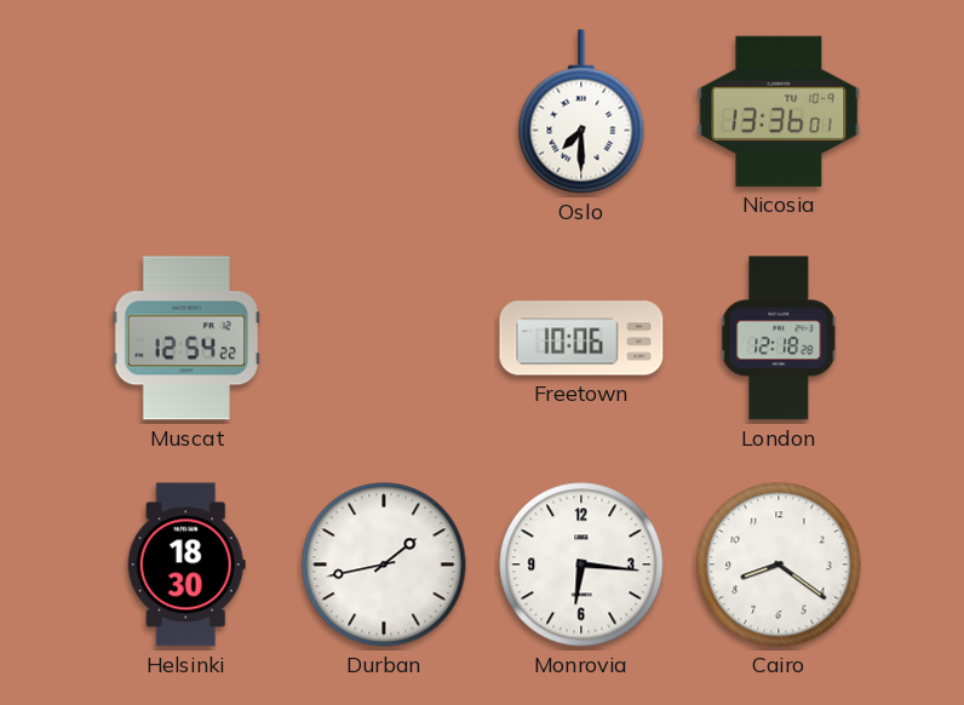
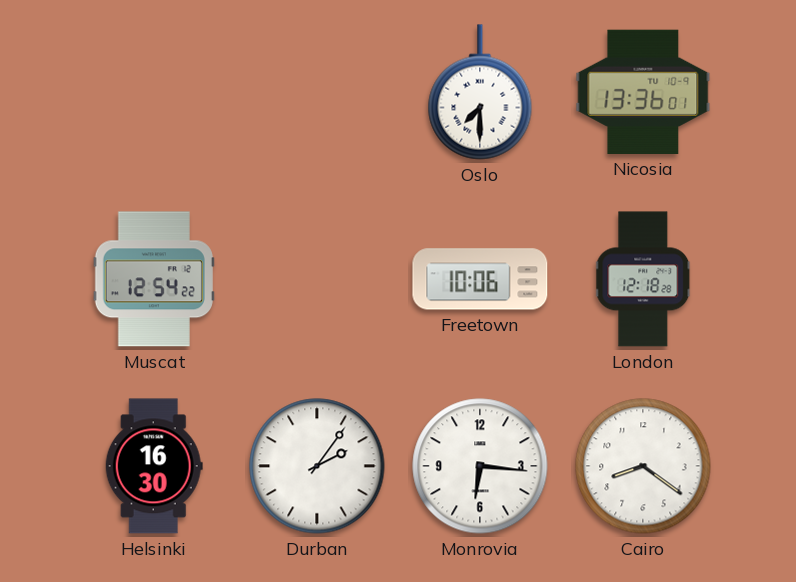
Helsinki: 18:30 -> 16:30 (154, 466)
Durban: 1:43 -> 2:06 (317, 466)
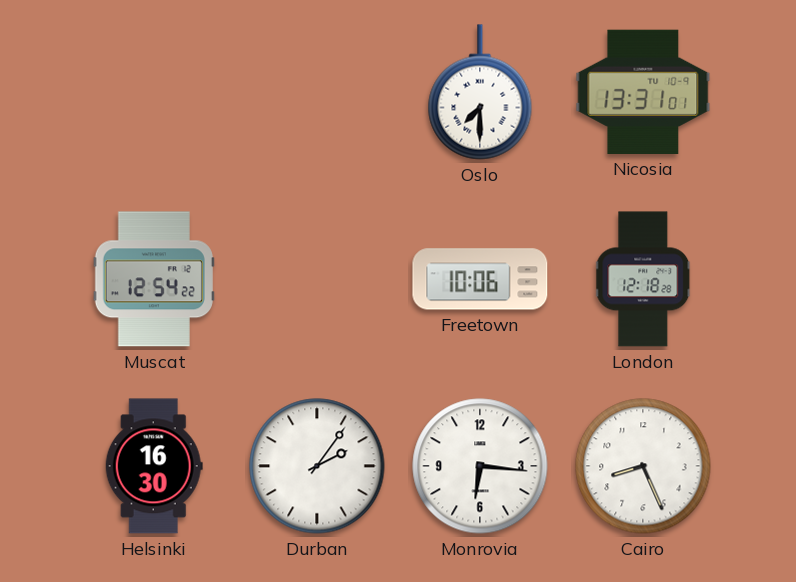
Nicosia: 13:36 -> 13:31 (643, 92)
Cairo: 8:21 -> 8:26 (643, 466)
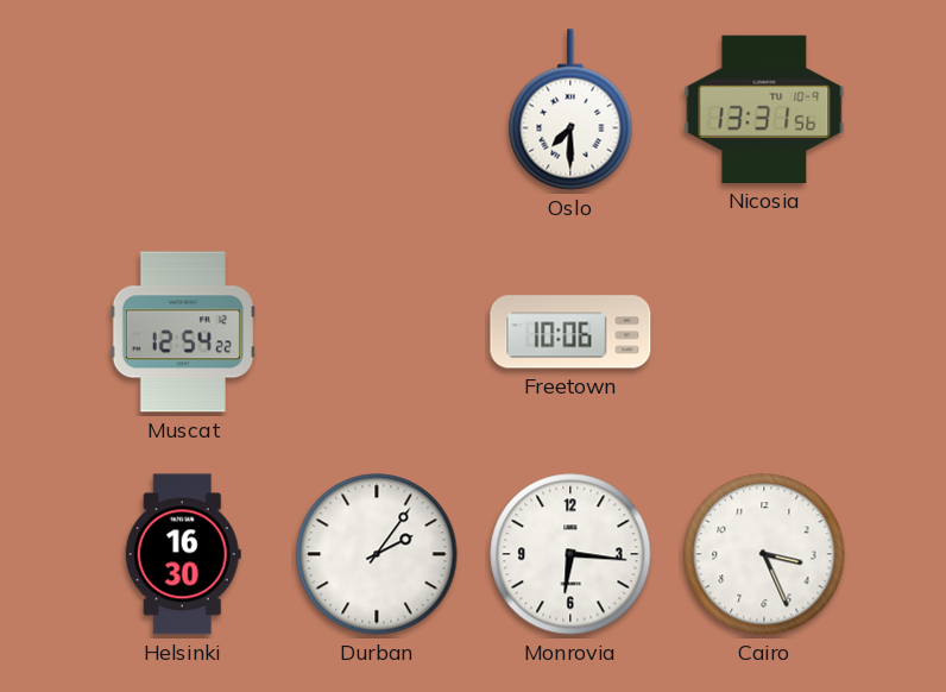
Nicosia: 13:31:01 -> 13:31:56 (764, 109)
London: 12:18 -> none (644, 279)
Cairo: 8:26 -> 3:26 (764, 554)
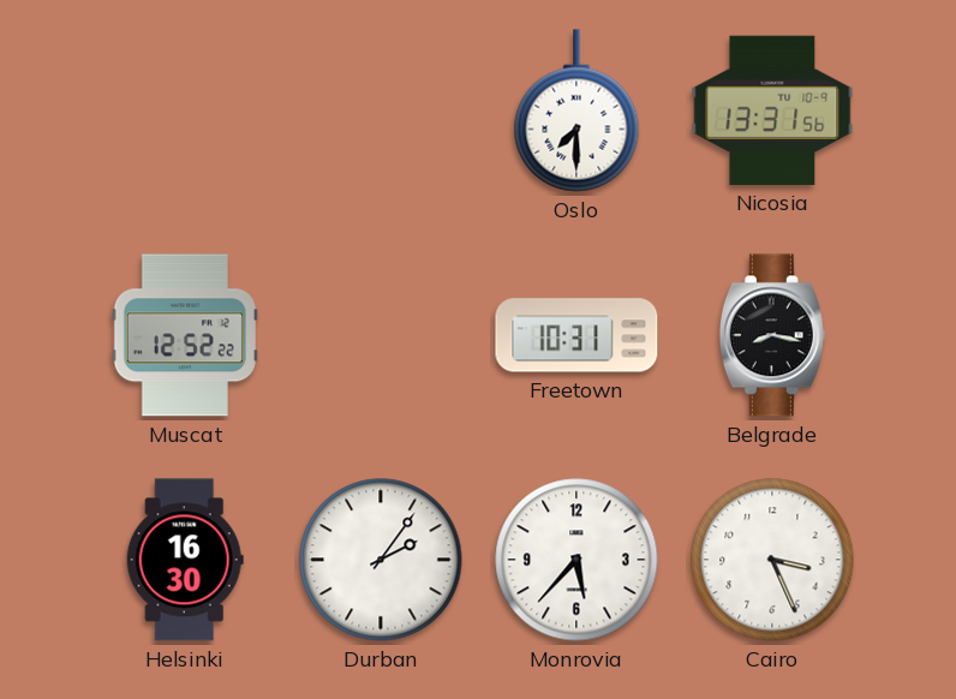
Muscat: 12:54 -> 12:52 (185, 335)
Freetown: 10:06 -> 10:31 (576, 335)
Belgrade: none -> 8:17 (772, 335)
Monrovia: 6:16 -> 5:37 (576, 560)
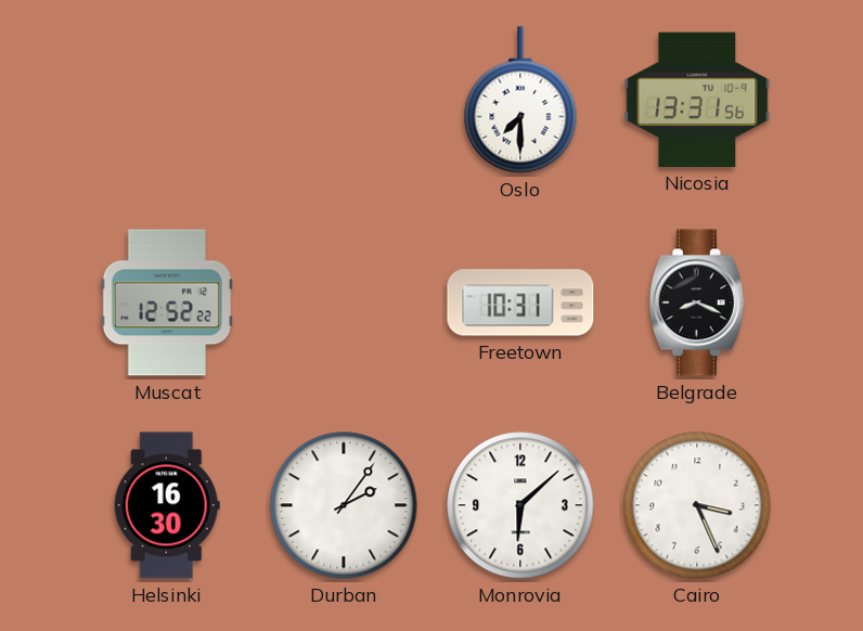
Belgrade: 8:17 -> 8:19 (697, 302)
Monrovia: 5:37 -> 6:08 (520, 505)
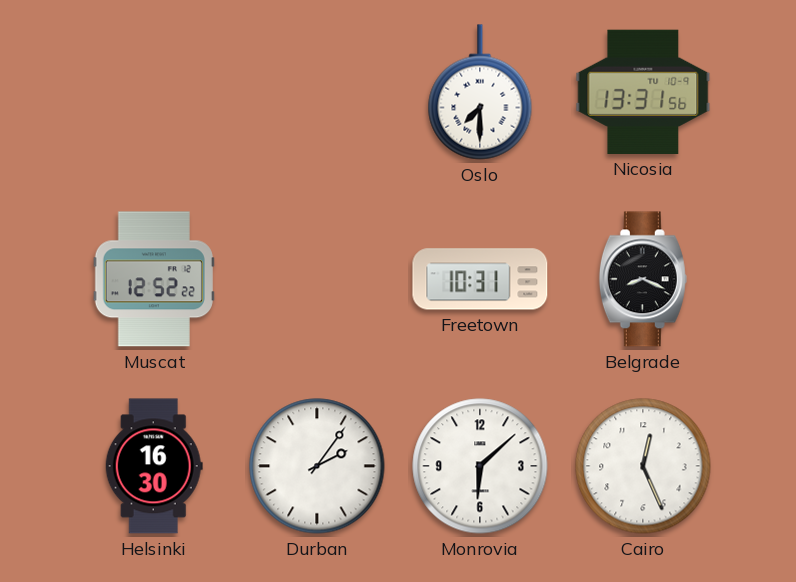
Cairo: 3:26 -> 12:26 (643, 466)
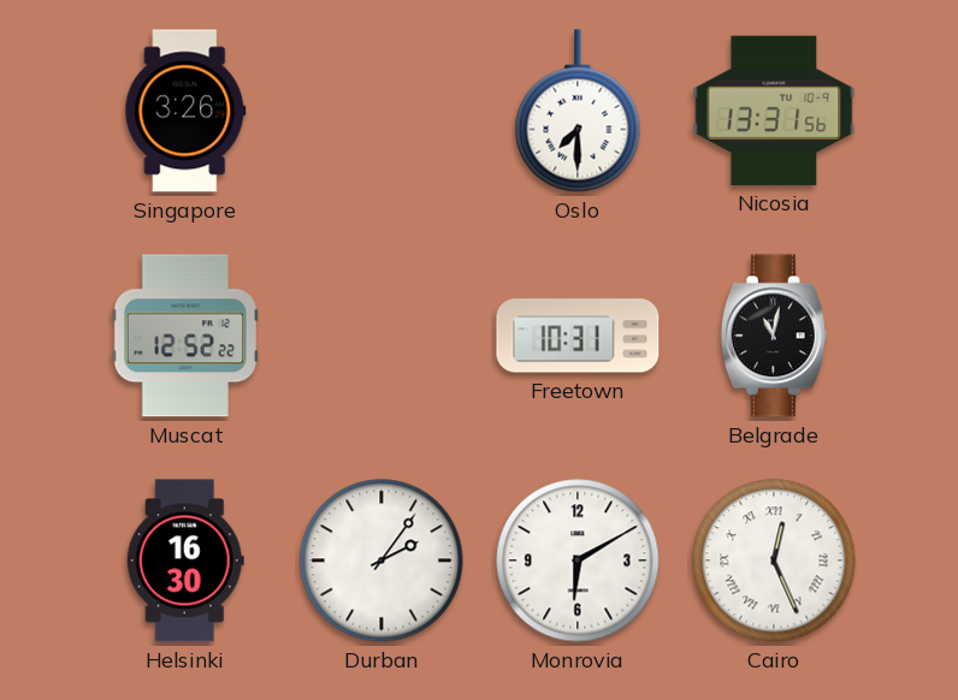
Singapore: none -> 3:26 (185, 111)
Belgrade: 8:19 -> 11:02 (774, 336)
Monrovia: 6:08 -> 6:10 (578, 560)
Cairo numerals: Arabic -> Roman (774, 560)
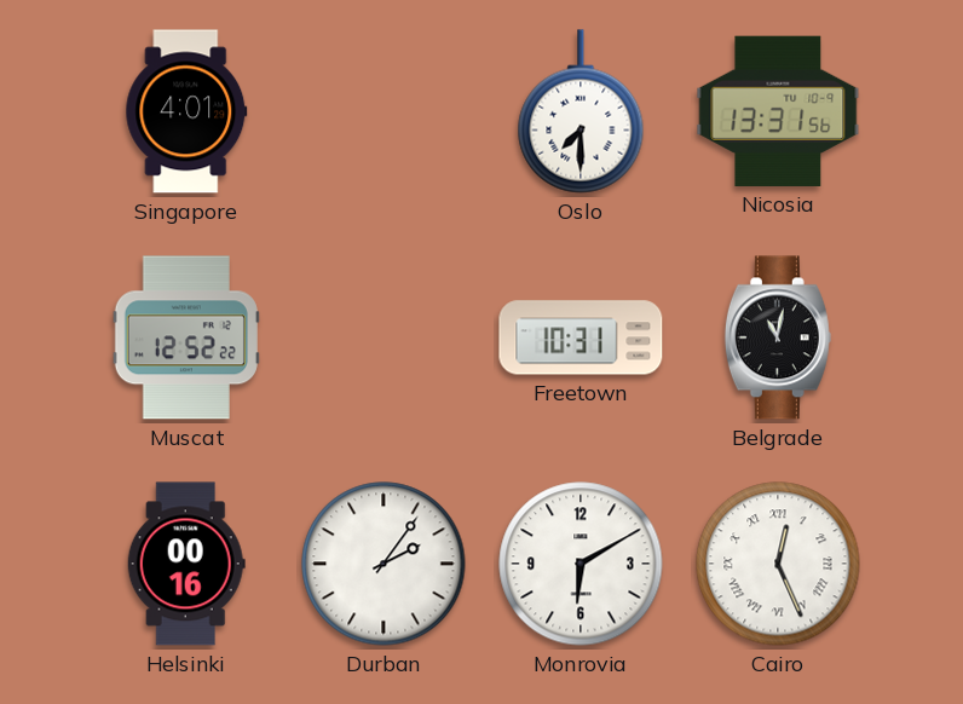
Singapore: 3:26 -> 4:01 (186, 111)
Helsinki: 16:30 -> 00:16 (186, 564)
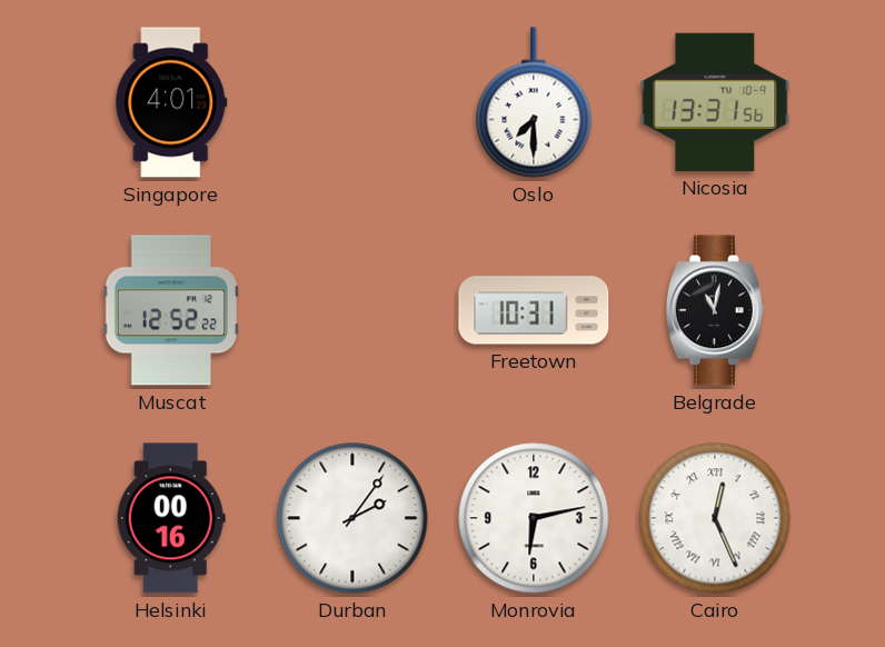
Monrovia: 6:10 -> 6:13 (534, 518)
